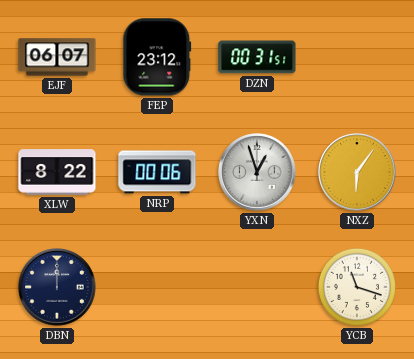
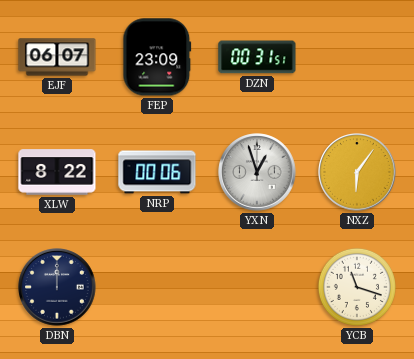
FEP: 23:12 -> 23:09 (157, 57)
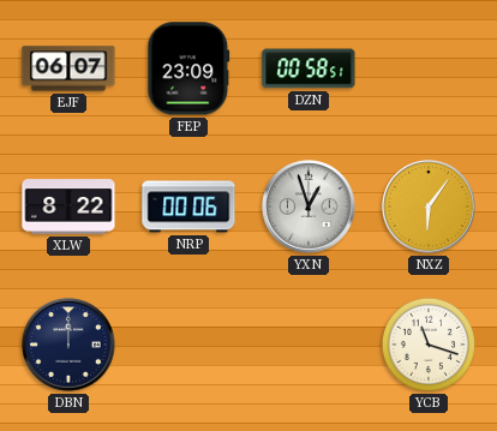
DZN: 00:31 -> 00:58 (309, 68)
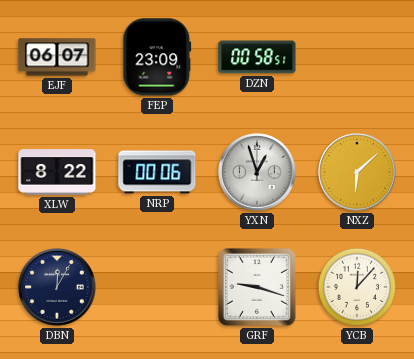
NXZ: 6:06 -> 6:08 (357, 172)
DBN: 12:00 -> 12:05 (57, 287)
GRF: none -> 9:18 (257, 287)
YCB: 11:18 -> 12:07 (357, 287)
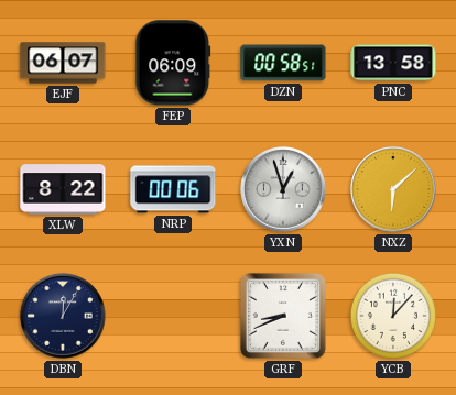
FEP: 23:09 -> 06:09 (173, 63)
PNC: none -> 13:58 (393, 63)
GRF: 9:18 -> 8:41 (283, 316)
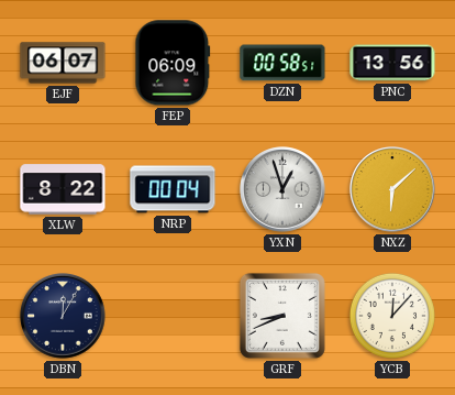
PNC: 13:58 -> 13:56 (392, 63)
NRP: 00:06 -> 00:04 (173, 189)
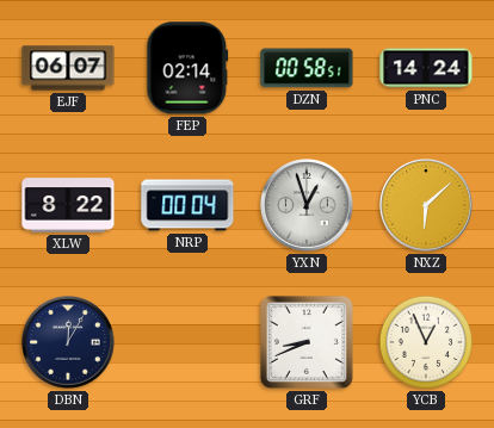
FEP: 06:09 -> 02:14 (187, 68)
PNC: 13:56 -> 14:24 (426, 68)
YCB: 12:07 -> 12:56 (426, 342)
